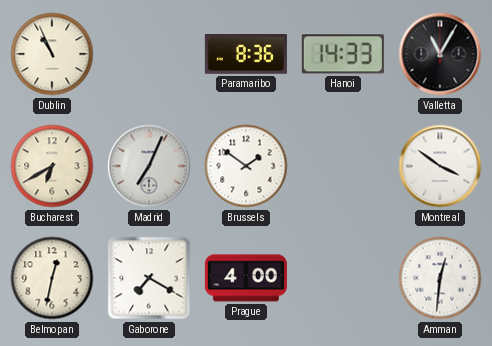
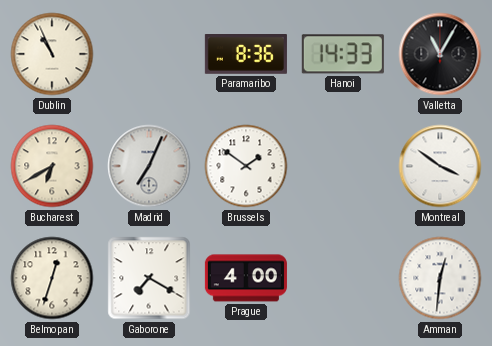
Belmopan: 12:32 -> 12:33 (52, 278)
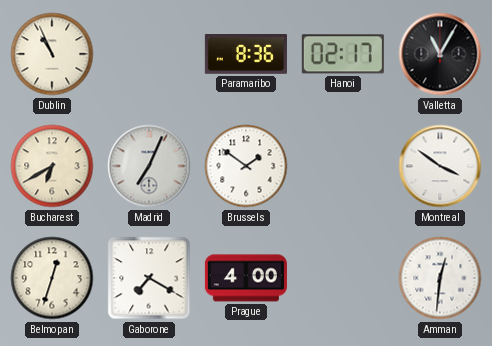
Hanoi: 14:33 -> 02:17 (343, 54)
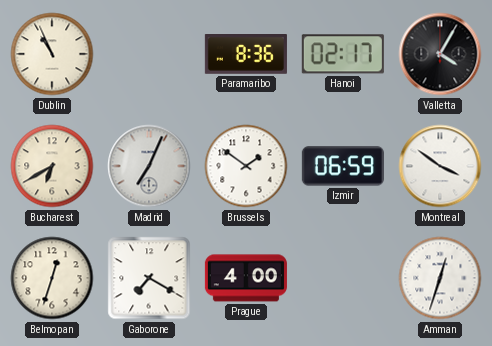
Valletta: 11:05 -> 4:05 (440, 54)
Izmir: none -> 06:59 (343, 166)
Amman: 12:31 -> 12:33 (440, 278)
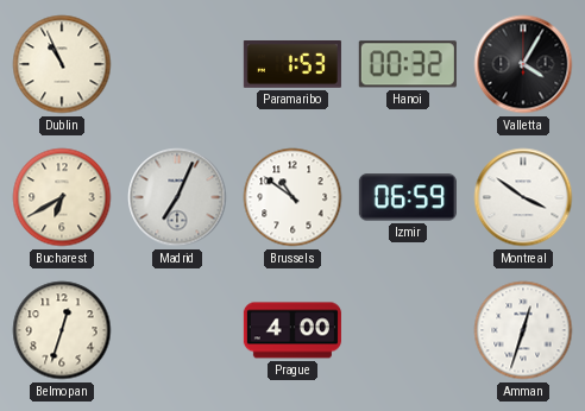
Paramaribo: 8:36 -> 1:53 (292, 65)
Hanoi: 02:17 -> 00:32 (408, 64)
Brussels: 1:51 -> 10:51 (292, 197)
Gaborone: 7:20 -> none (149, 278)
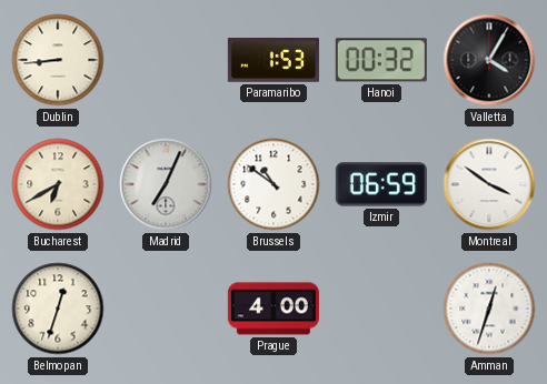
Dublin: 10:56 -> 8:44 (58, 60)
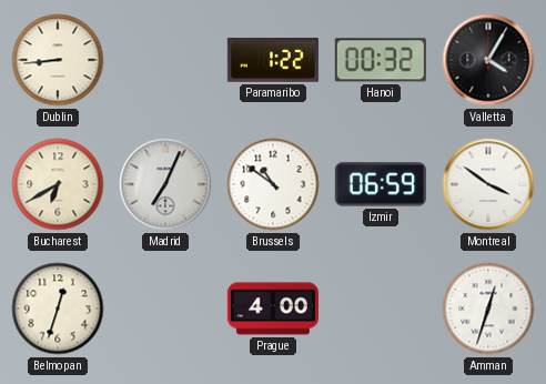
Paramaribo: 1:53 -> 1:22 (273, 61)
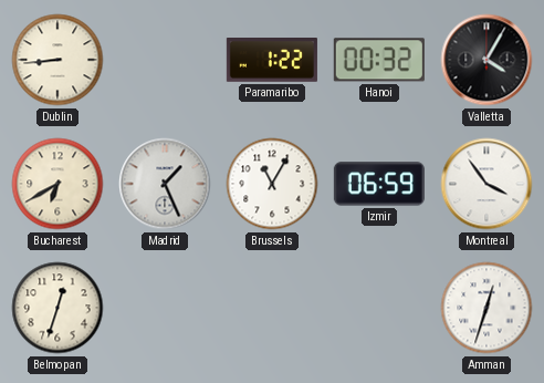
Madrid: 7:04 -> 1:26 (165, 184)
Brussels: 10:51 -> 11:05 (272, 184)
Montreal: 3:51 -> 3:54 (487, 184)
Prague: 4:00 -> none (273, 309)
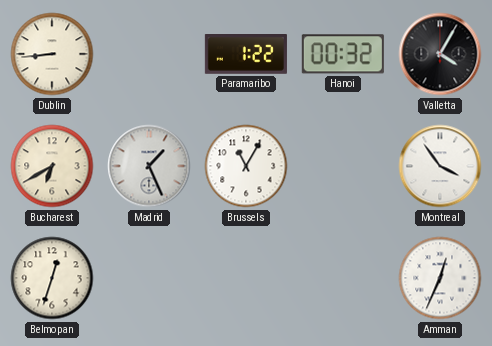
Izmir: 06:59 -> none (379, 184)
Amman: 12:33 -> 12:34 (440, 278)
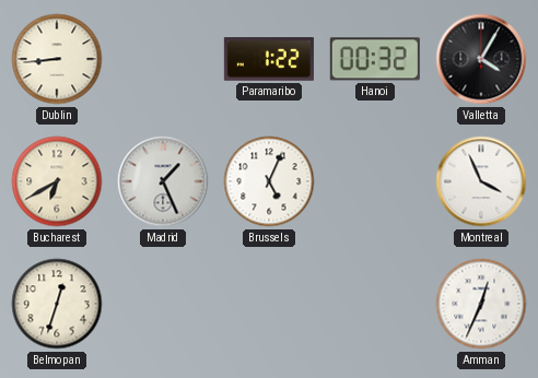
Brussels: 11:05 -> 5:04 (269, 181)
Montreal: 3:54 -> 3:56 (481, 181)
